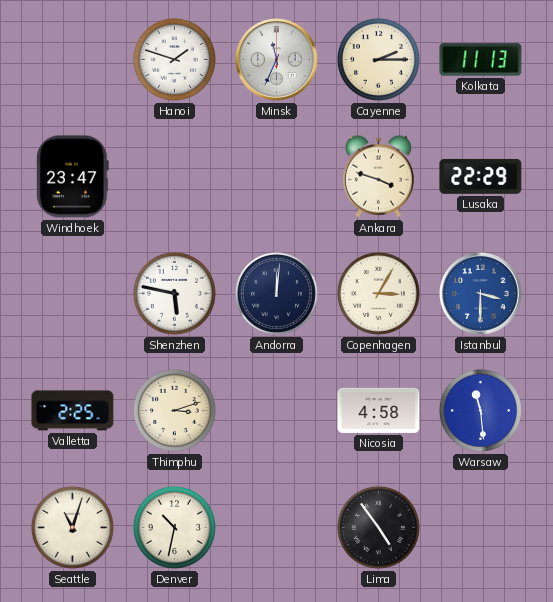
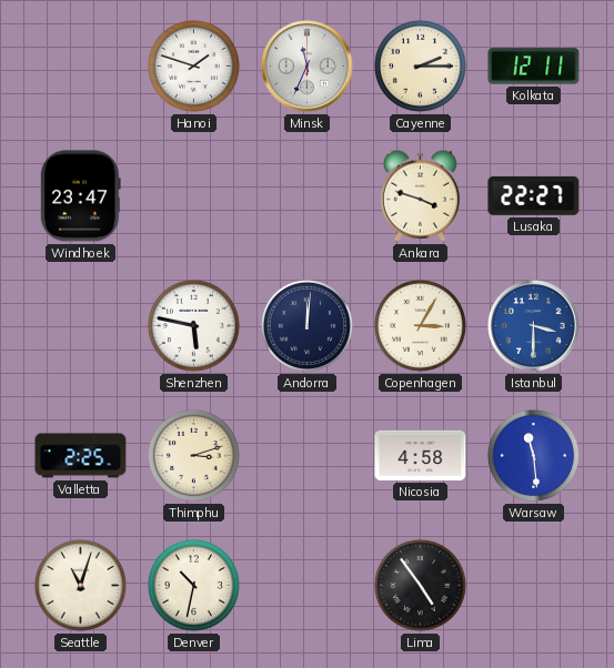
Kolkata: 11:13 -> 12:11 (534, 67)
Lusaka: 22:29 -> 22:27 (534, 195)
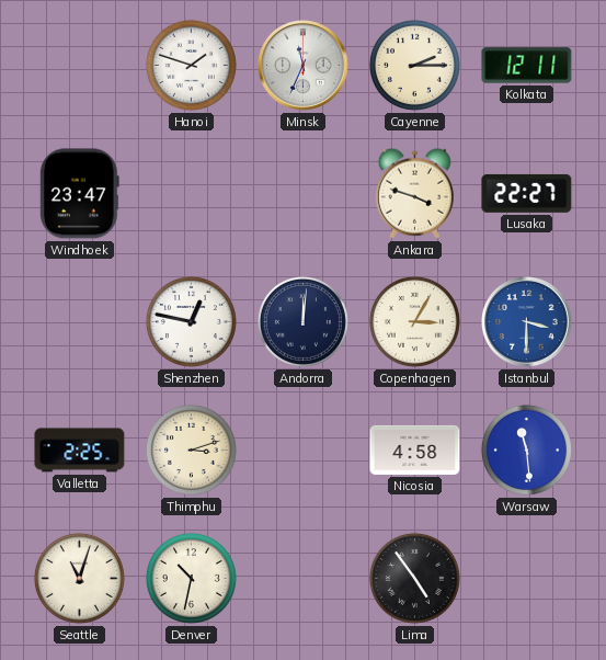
Shenzhen: 5:47 -> 12:47 (191, 321)
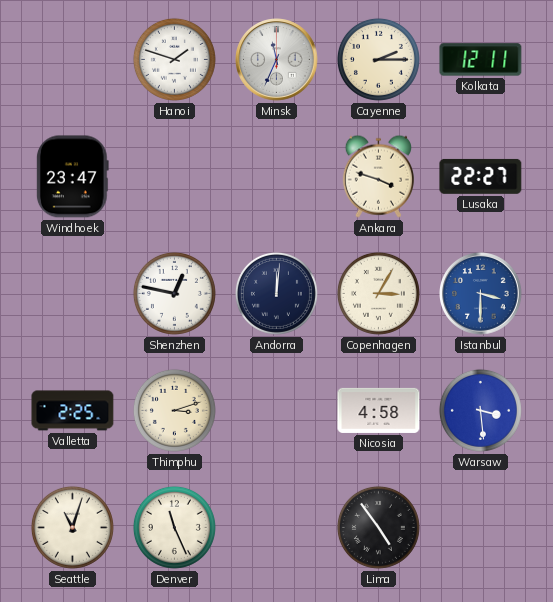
Warsaw: 11:29 -> 3:29 (480, 410)
Denver: 10:32 -> 11:26 (174, 527)
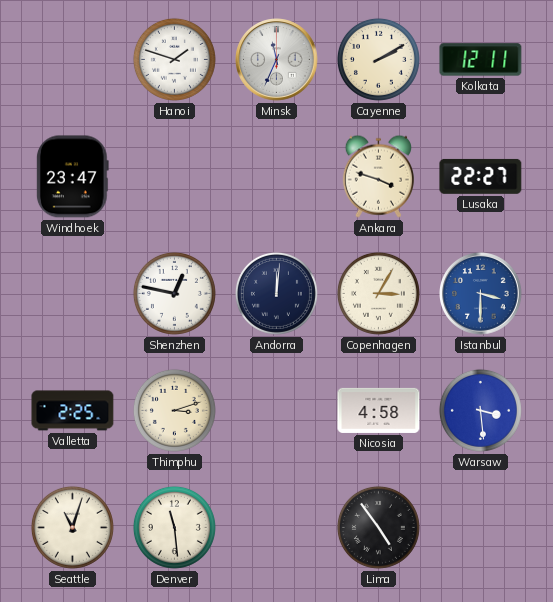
Cayenne: 2:15 -> 2:10 (378, 59)
Denver: 11:26 -> 11:29 (174, 527)
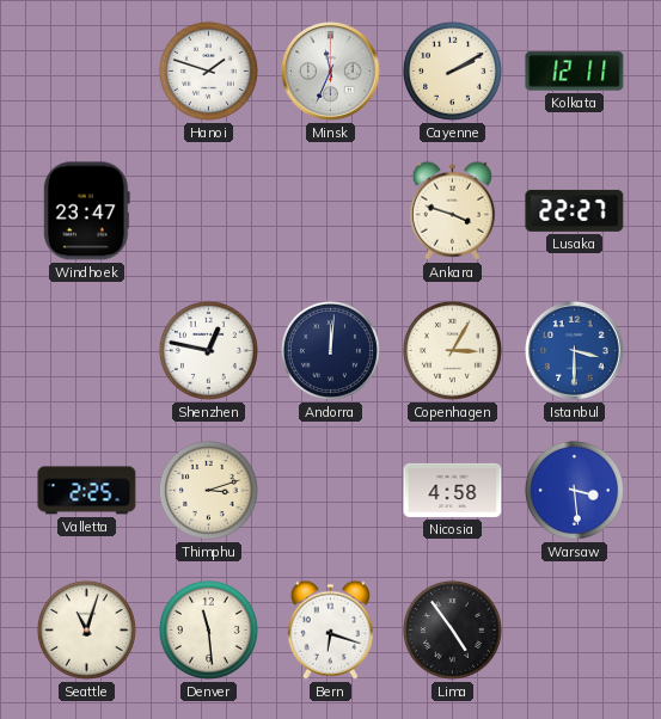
Bern: none -> 6:18 (330, 629)
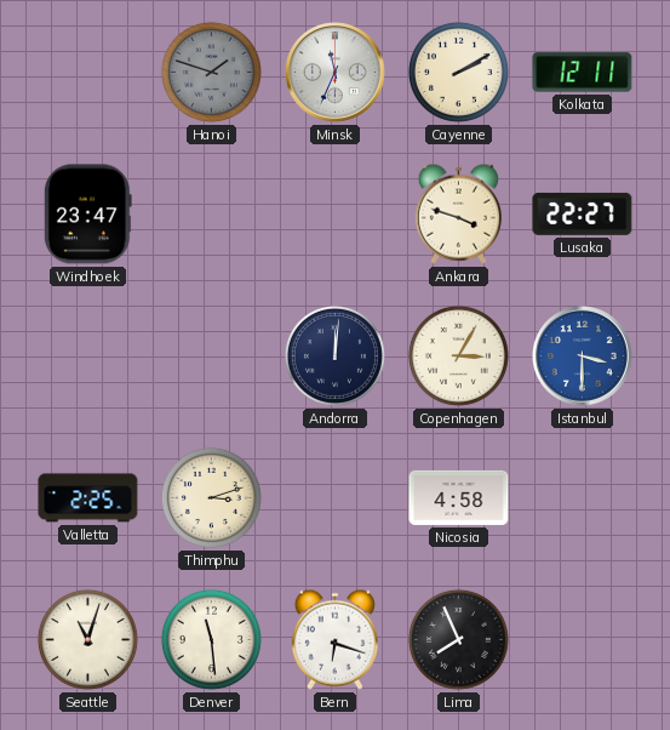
Hanoi dial: white -> grey (211, 72)
Shenzhen: 12:47 -> none (208, 350)
Warsaw: 3:29 -> none (574, 490)
Lima: 4:54 -> 7:56 (458, 639)
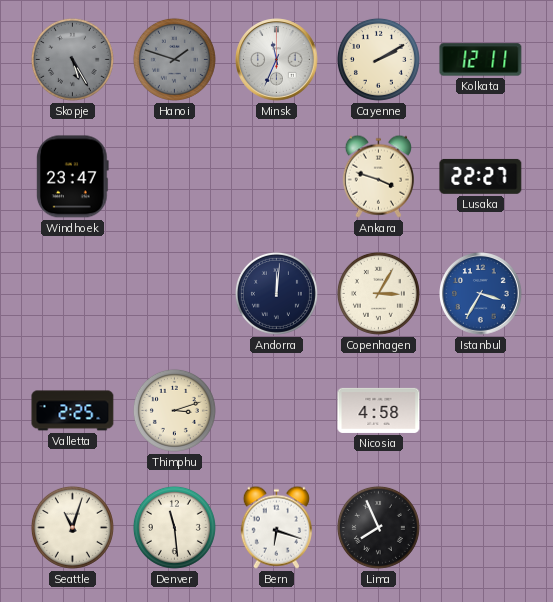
Skopje: none -> 5:25 (72, 59)
Istanbul: 3:30 -> 3:35 (481, 294)
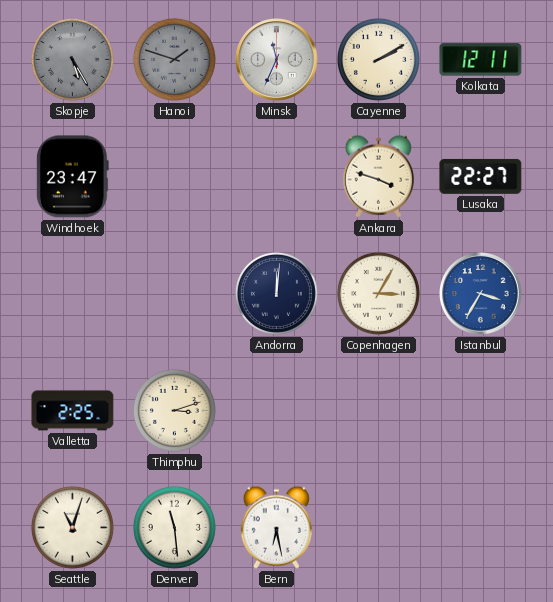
Nicosia: 4:58 -> none (379, 410)
Bern: 6:18 -> 6:28 (276, 527)
Lima: 7:56 -> none (378, 527)
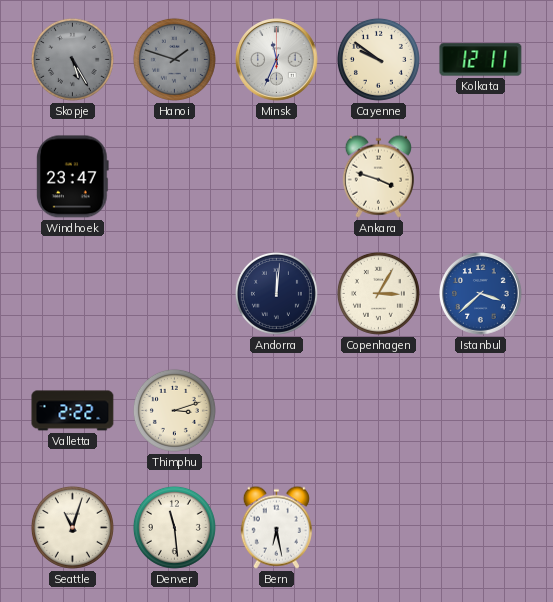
Cayenne: 2:10 -> 9:51 (378, 59)
Lusaka: 22:27 -> none (481, 176)
Istanbul: 3:35 -> 3:38 (481, 294)
Valletta: 2:25 -> 2:22 (73, 411)
